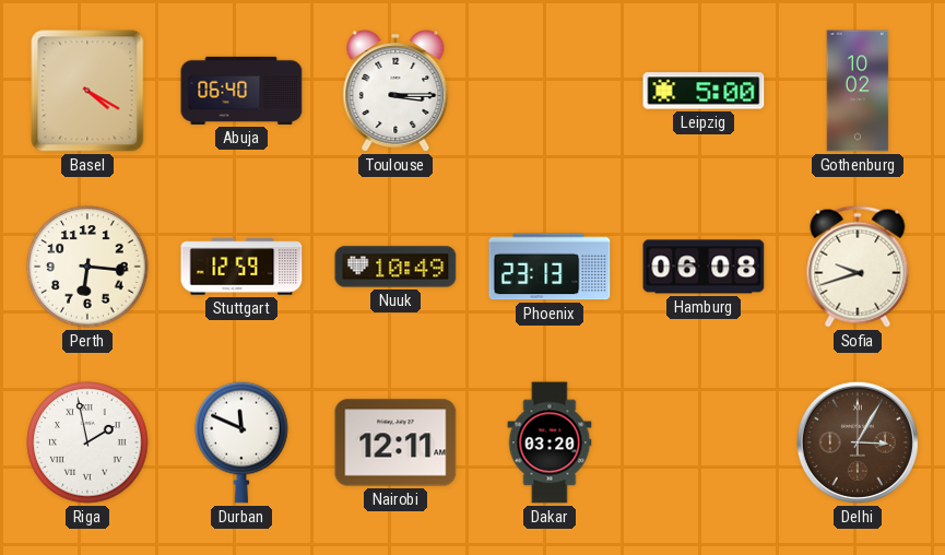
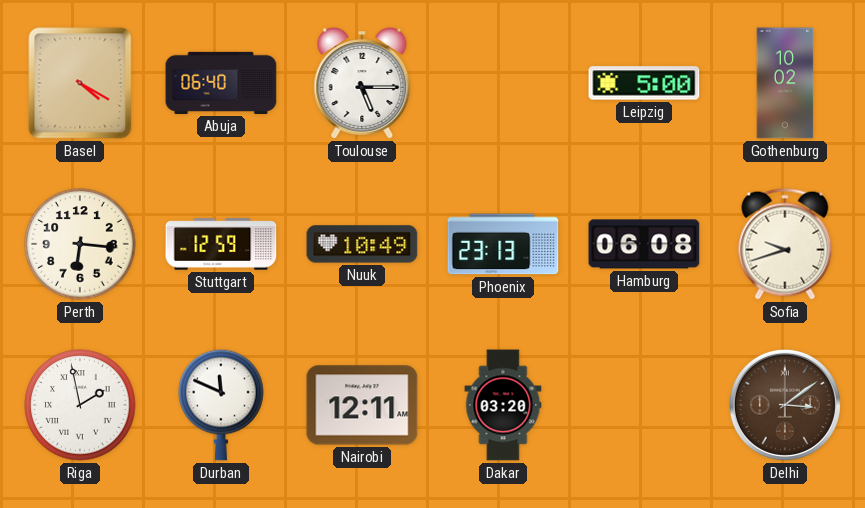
Toulouse: 3:15 -> 5:15 (362, 84)
Delhi: 3:05 -> 3:09 (785, 405)
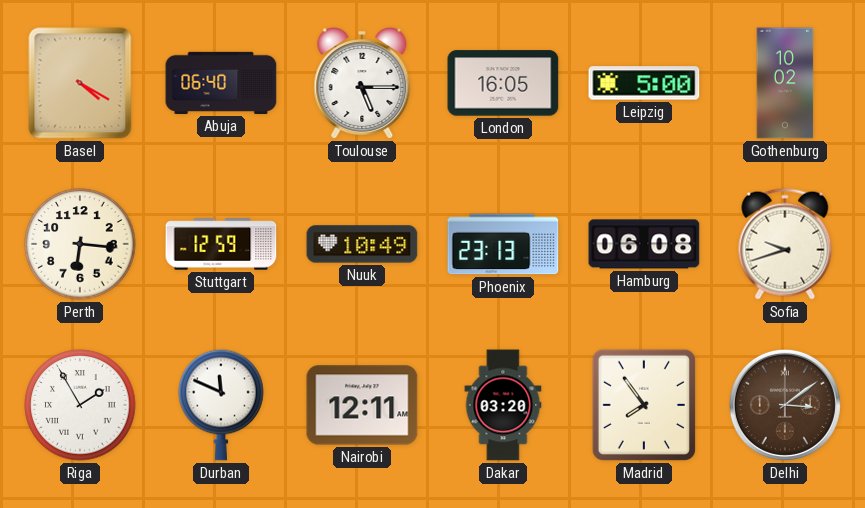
London: none -> 16:05 (503, 83)
Riga: 1:58 -> 1:55 (80, 405)
Madrid: none -> 7:54 (644, 405)
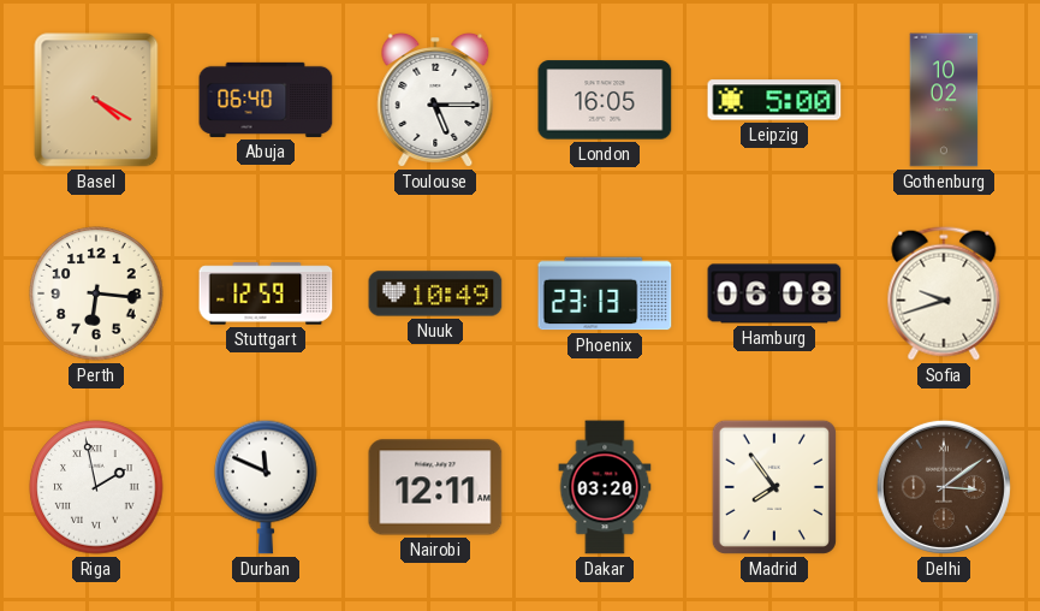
Riga: 1:55 -> 1:58 (96, 487)
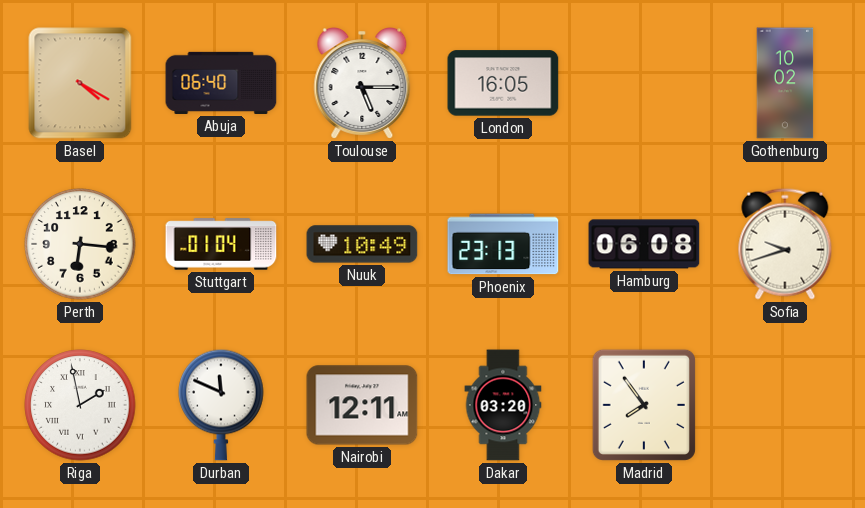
Leipzig: 5:00 -> none (774, 100)
Stuttgart: 12:59 -> 01:04 (221, 244)
Delhi: 3:09 -> none (944, 487)
